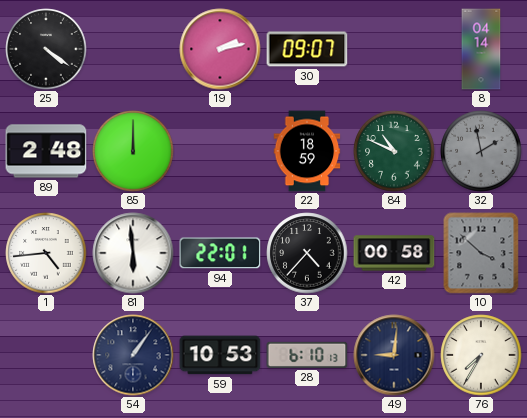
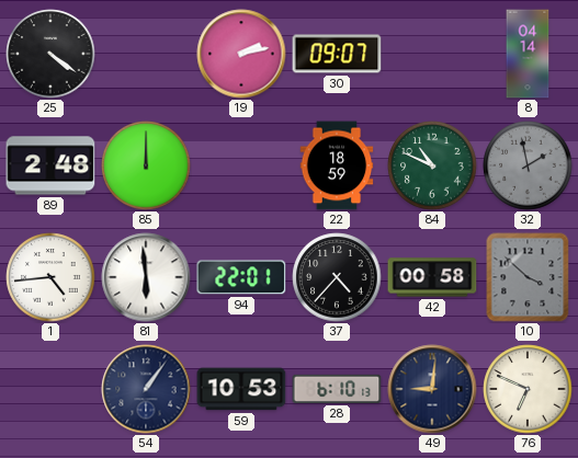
76: 7:35 -> 6:49 (528, 389)
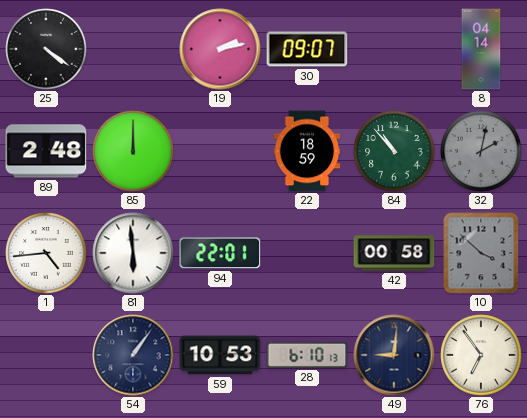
84: 10:49 -> 10:53 (394, 151)
32: 1:58 -> 2:02 (481, 151)
37: 4:37 -> none (337, 277)
76: 6:49 -> 6:54 (481, 355)
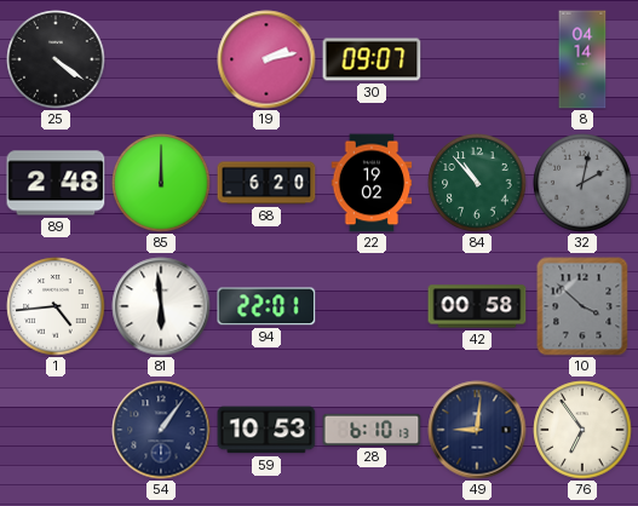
68: none -> 6:20 (266, 183)
22: 18:59 -> 19:02 (372, 183)
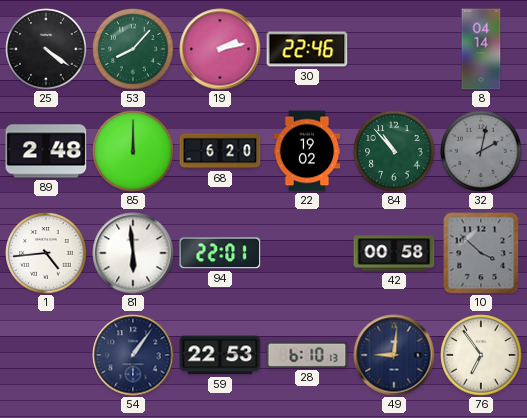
53: none -> 8:07 (133, 49)
30: 09:07 -> 22:46 (307, 49)
59: 10:53 -> 22:53 (220, 355)
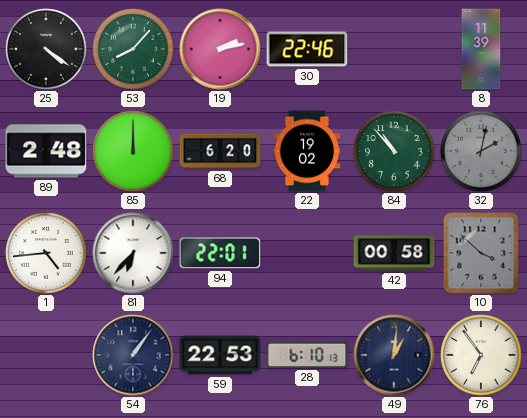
8: 04:14 -> 11:39 (481, 49)
81: 5:59 -> 6:37 (133, 253)
49: 9:01 -> 1:01 (394, 355)
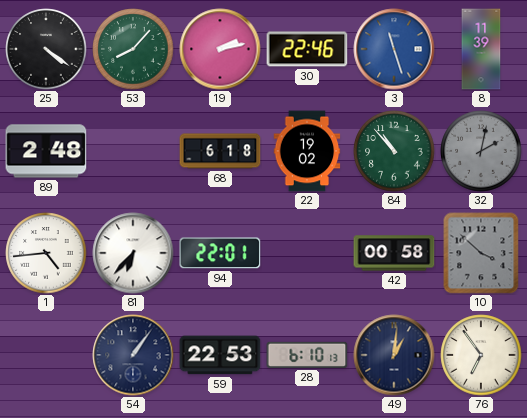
3: none -> 11:27 (394, 49)
85: 12:00 -> none (133, 151)
68: 6:20 -> 6:18 (220, 151)
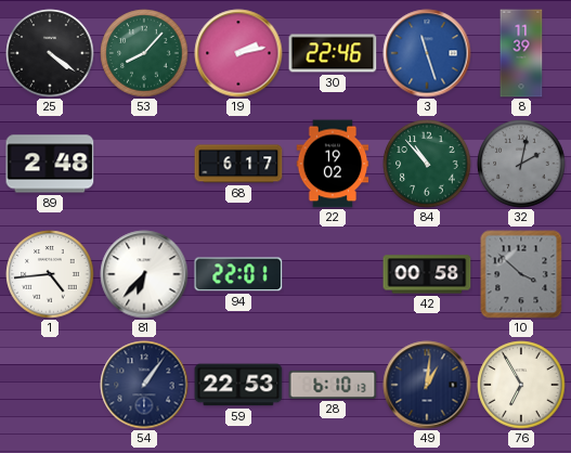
68: 6:18 -> 6:17 (238, 164)
76: 6:54 -> 6:55 (521, 385)
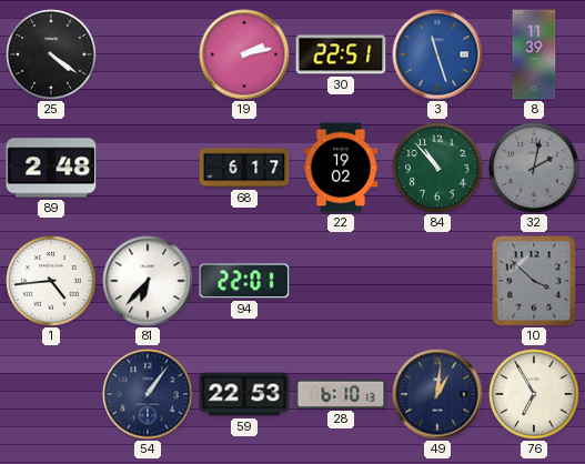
53: 8:07 -> none (144, 53)
30: 22:46 -> 22:51 (341, 54)
42: 00:58 -> none (427, 274)
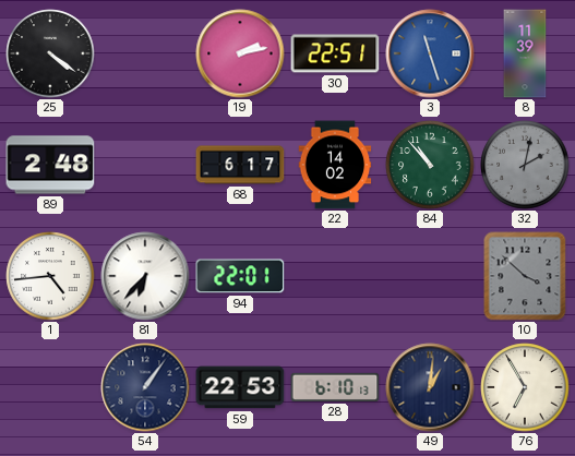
22: 19:02 -> 14:02 (335, 165)
